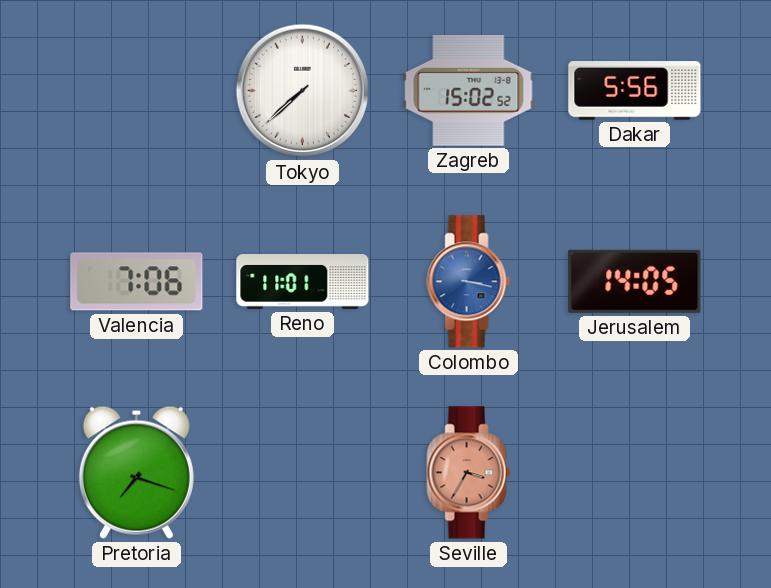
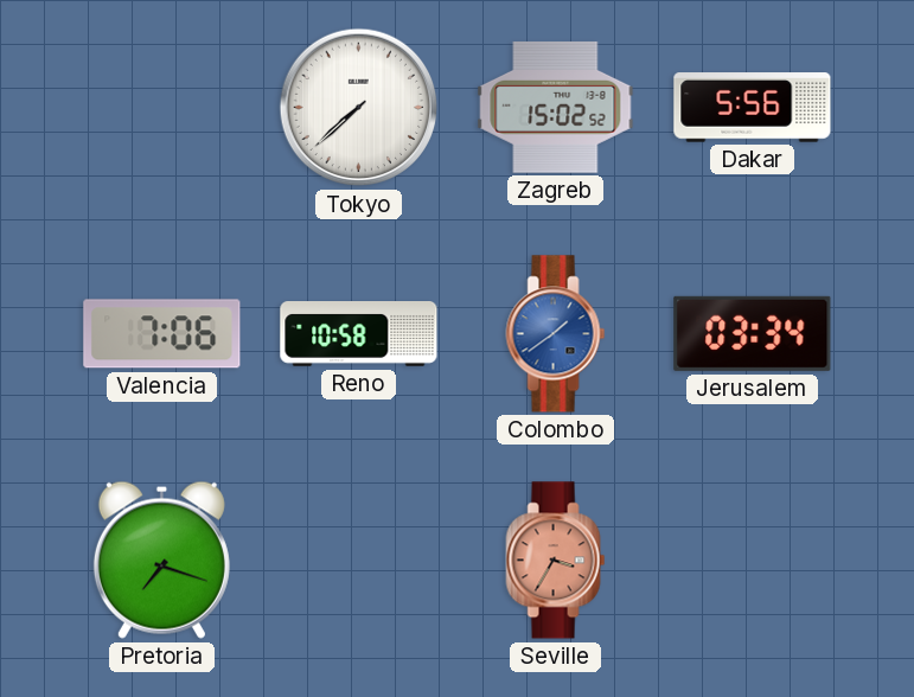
Reno: 11:01 -> 10:58 (359, 334)
Colombo: 3:17 -> 1:39 (556, 334)
Jerusalem: 14:05 -> 03:34 (753, 333)
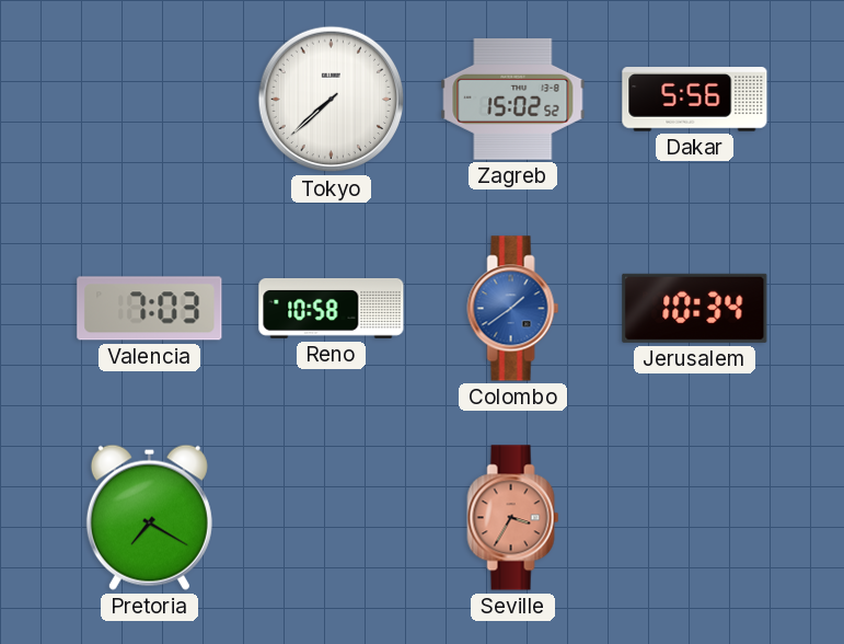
Valencia: 7:06 -> 7:03 (150, 309)
Jerusalem: 03:34 -> 10:34 (695, 308)
Pretoria: 7:18 -> 7:20 (149, 517)
